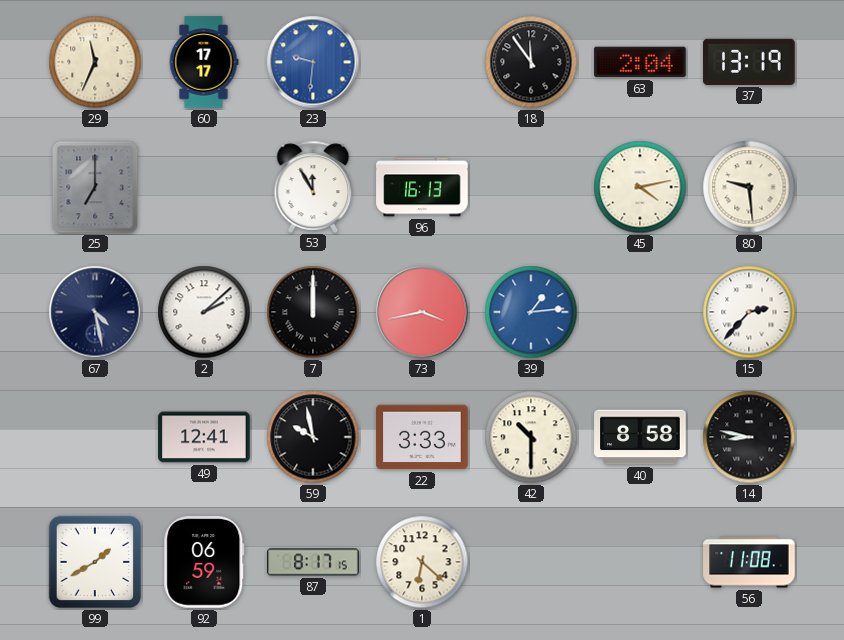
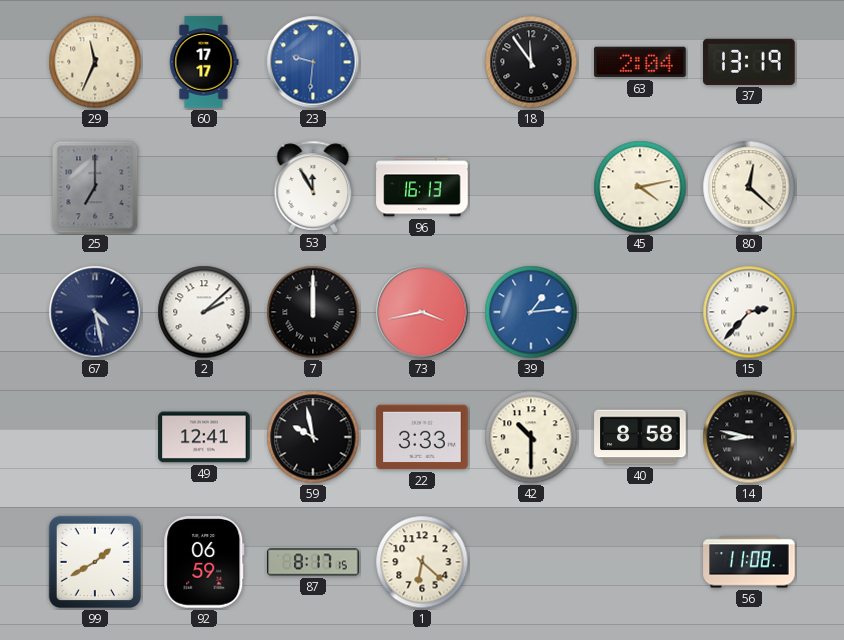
80: 9:29 -> 12:22 (749, 187)
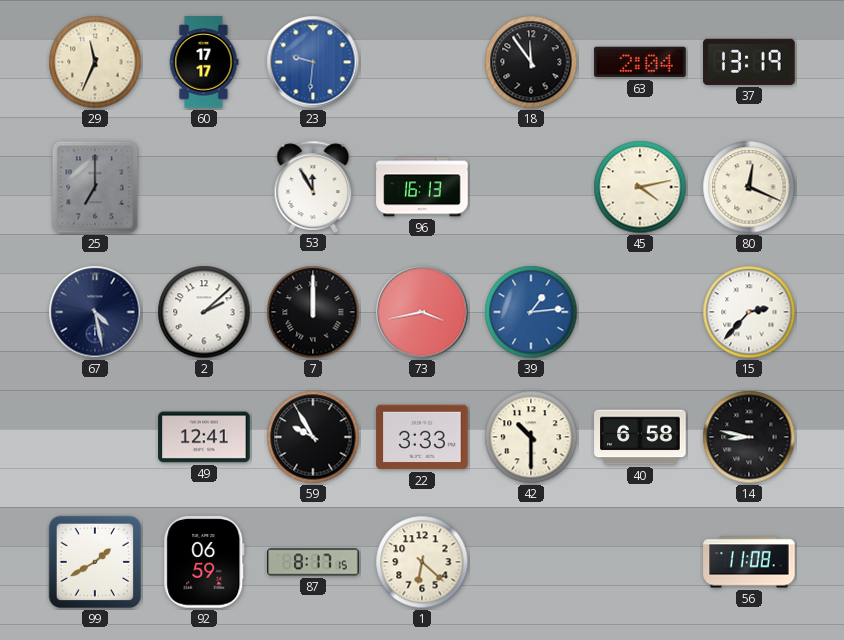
80: 12:22 -> 12:19 (749, 187)
59: 9:58 -> 9:55 (313, 437)
40: 8:58 -> 6:58 (640, 437)
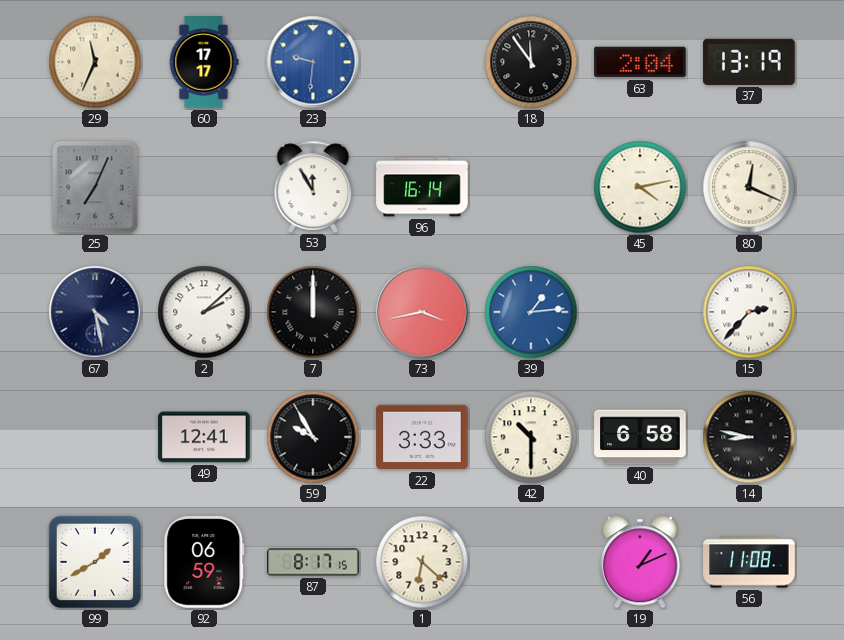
25: 7:00 -> 7:04 (95, 187)
96: 16:13 -> 16:14 (422, 187)
19: none -> 1:11 (640, 562)
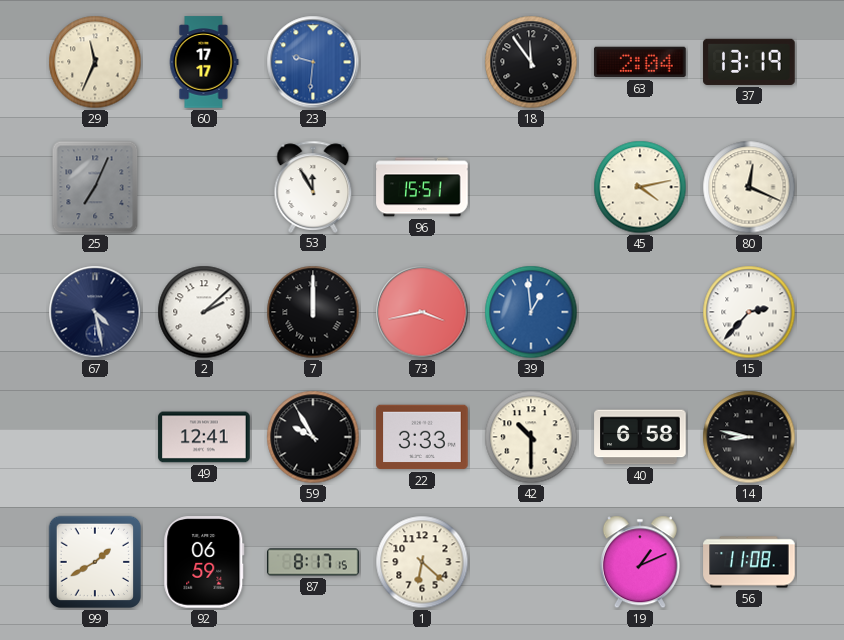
96: 16:14 -> 15:51 (422, 187)
39: 1:14 -> 12:59 (531, 312)
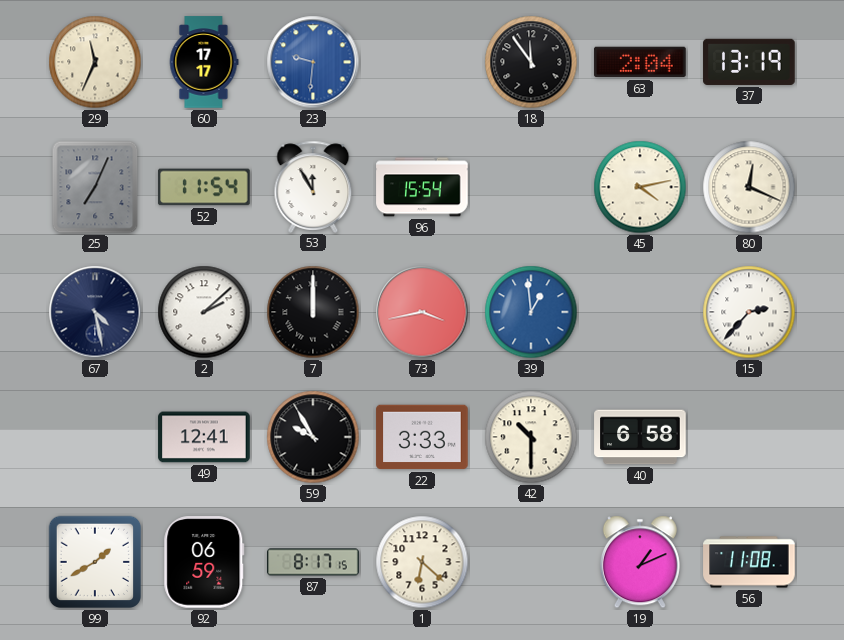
52: none -> 11:54 (204, 187)
96: 15:51 -> 15:54 (422, 187)
14: 8:47 -> none (749, 437)
